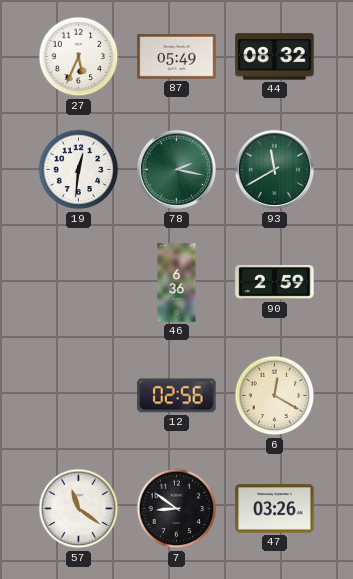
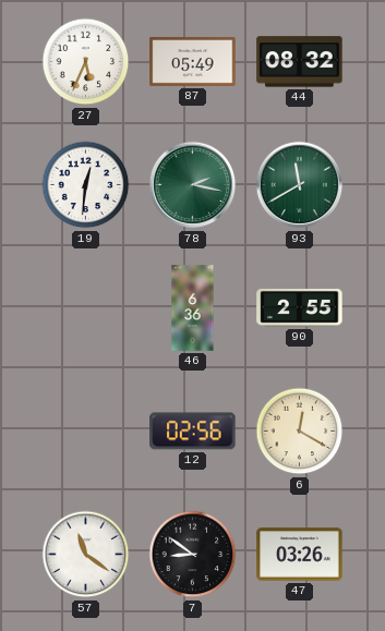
90: 2:59 -> 2:55 (300, 308)
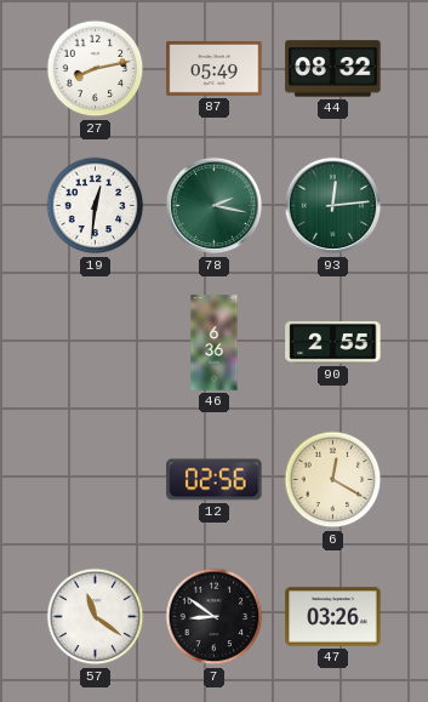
27: 5:34 -> 8:13 (96, 69)
93: 11:40 -> 12:14 (333, 206)
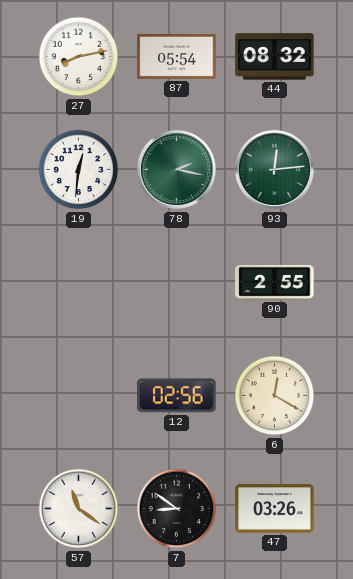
87: 05:49 -> 05:54 (177, 56)
46: 6:36 -> none (215, 343)
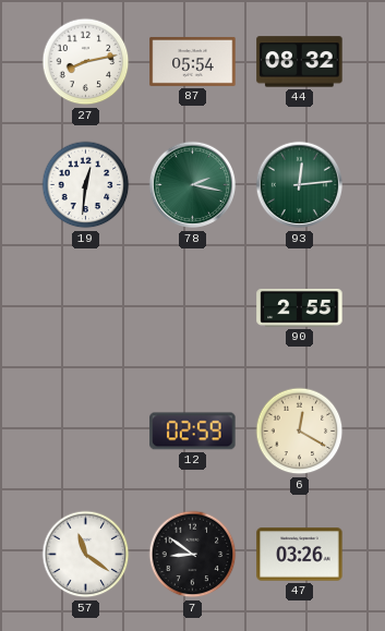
12: 02:56 -> 02:59 (193, 432)
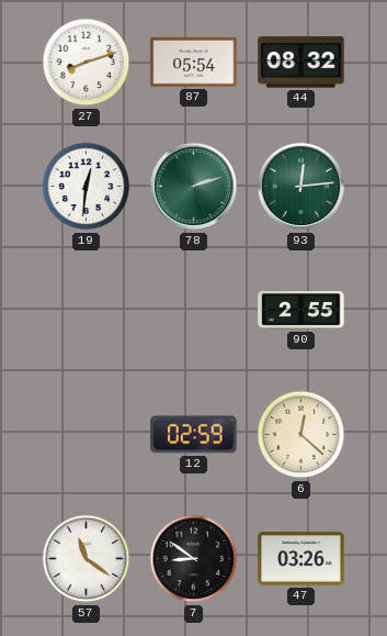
27: 8:13 -> 8:12 (87, 63)
78: 2:17 -> 2:12 (194, 187)
6: 12:20 -> 12:22 (301, 435)
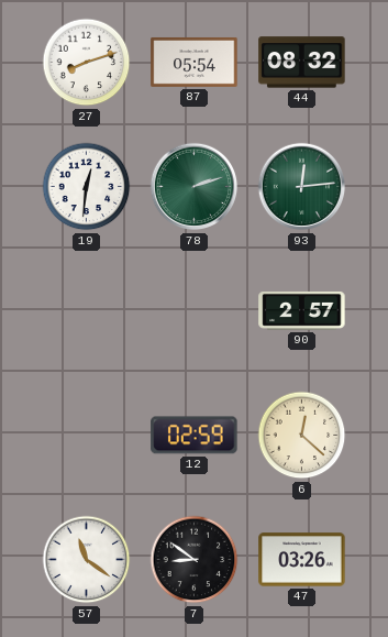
90: 2:55 -> 2:57 (302, 311)
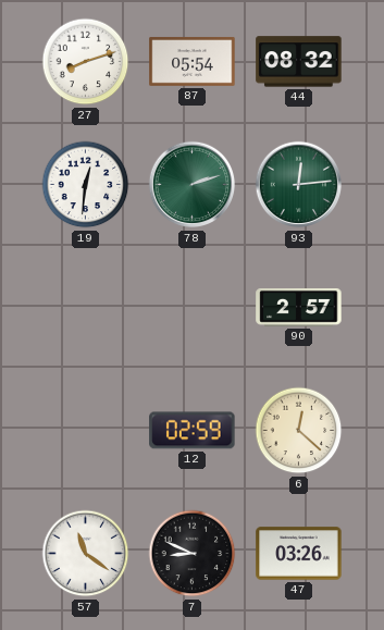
7: 8:51 -> 8:49 (193, 554)
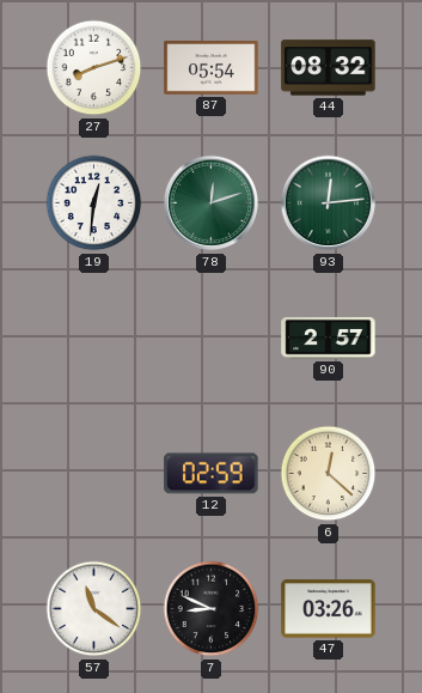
78: 2:12 -> 12:12 (212, 203)
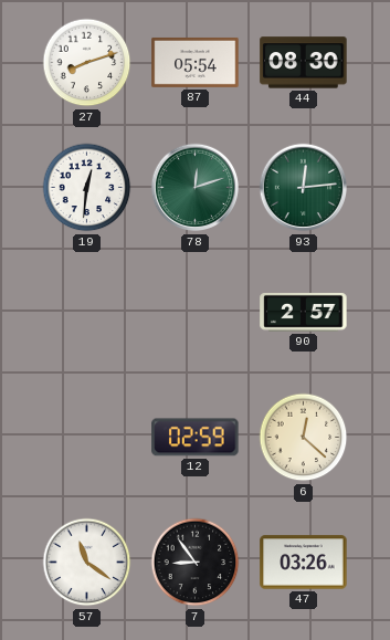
44: 08:32 -> 08:30 (304, 63)
7: 8:49 -> 8:54 (196, 563)
